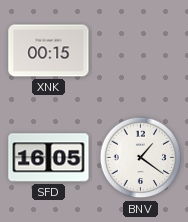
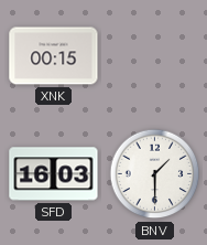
SFD: 16:05 -> 16:03 (54, 174)
BNV: 1:21 -> 1:30 (155, 174)
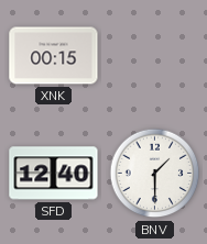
SFD: 16:03 -> 12:40 (54, 174)
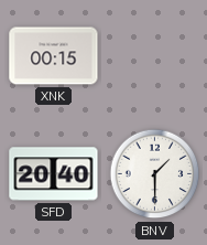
SFD: 12:40 -> 20:40 (54, 174)
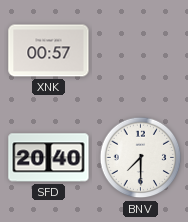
XNK: 00:15 -> 00:57 (49, 51)
BNV: 1:30 -> 7:30 (141, 158)
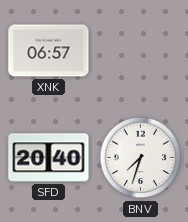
XNK: 00:57 -> 06:57 (49, 51)
BNV: 7:30 -> 7:33 (141, 158)
